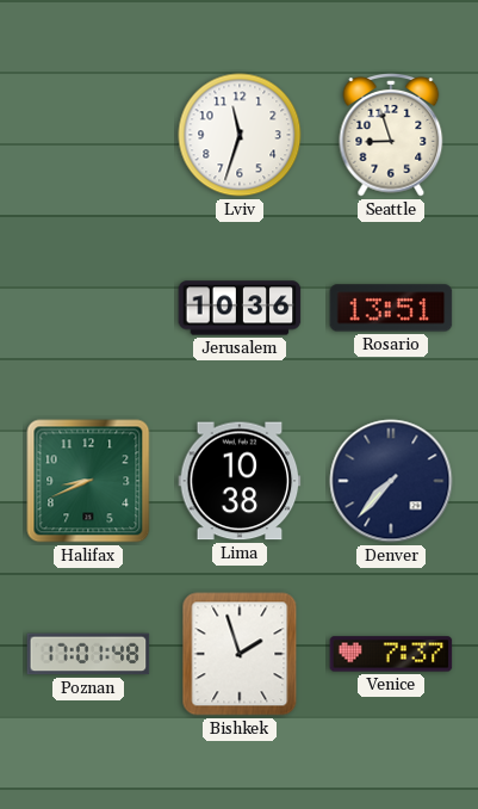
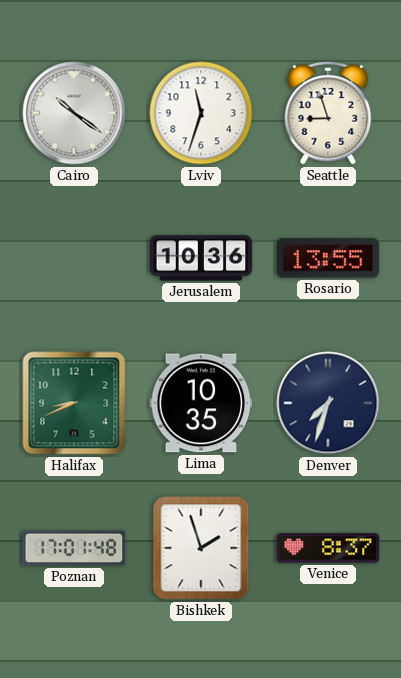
Cairo: none -> 10:21 (74, 113)
Rosario: 13:51 -> 13:55 (328, 258)
Lima: 10:38 -> 10:35 (201, 403)
Denver: 7:37 -> 7:33 (328, 403)
Venice: 7:37 -> 8:37 (328, 548)
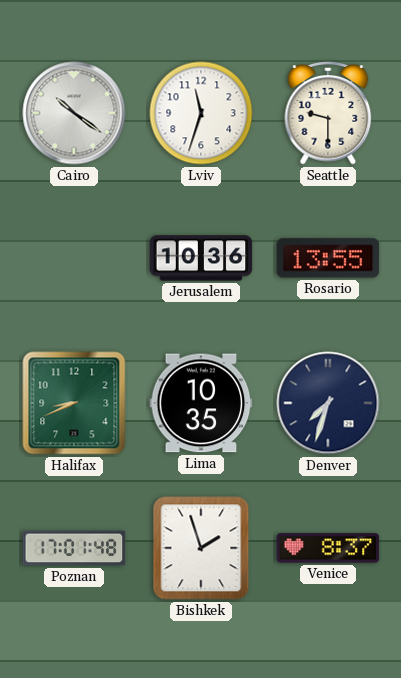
Seattle: 8:57 -> 9:30 (328, 114)
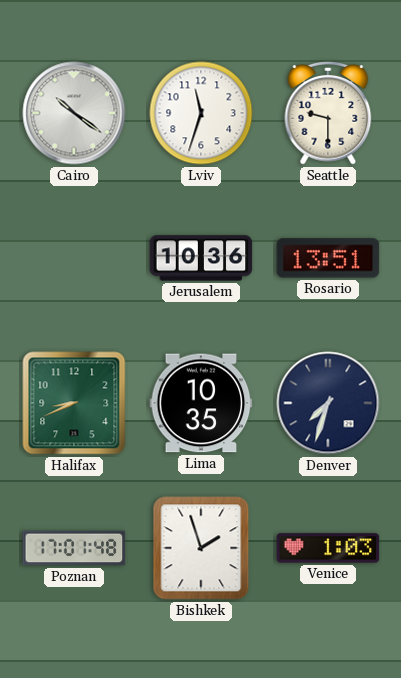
Rosario: 13:55 -> 13:51 (328, 258)
Venice: 8:37 -> 1:03 (328, 548)
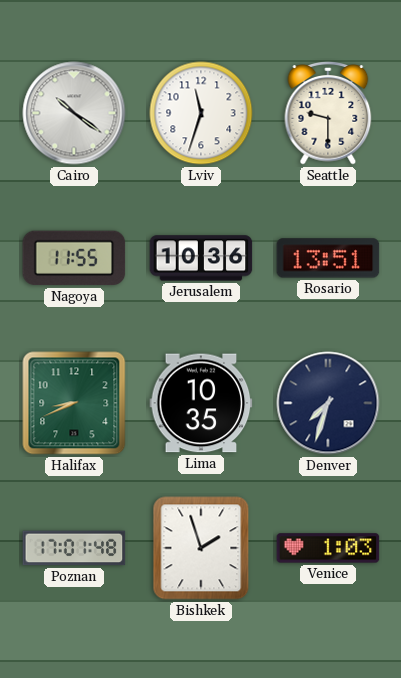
Nagoya: none -> 11:55 (74, 258)
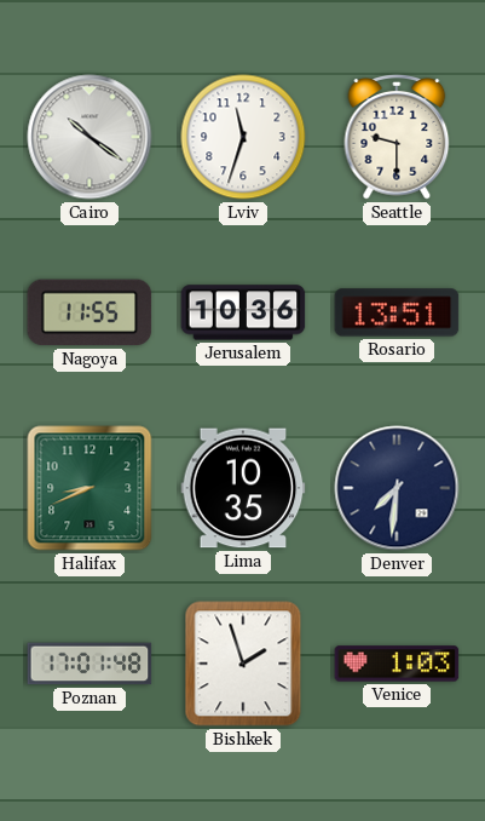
Denver: 7:33 -> 7:31 (397, 488)
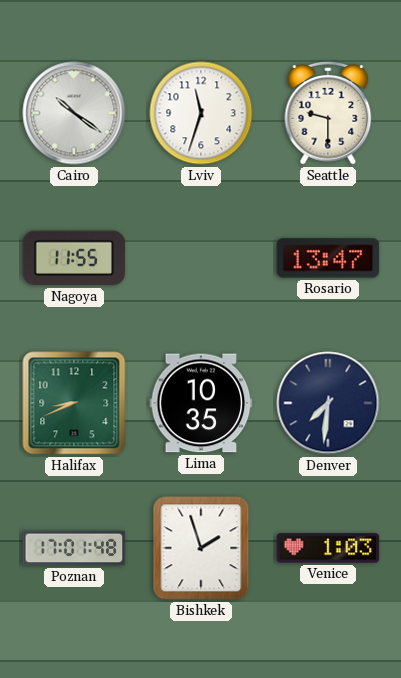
Jerusalem: 10:36 -> none (243, 312)
Rosario: 13:51 -> 13:47 (328, 258)
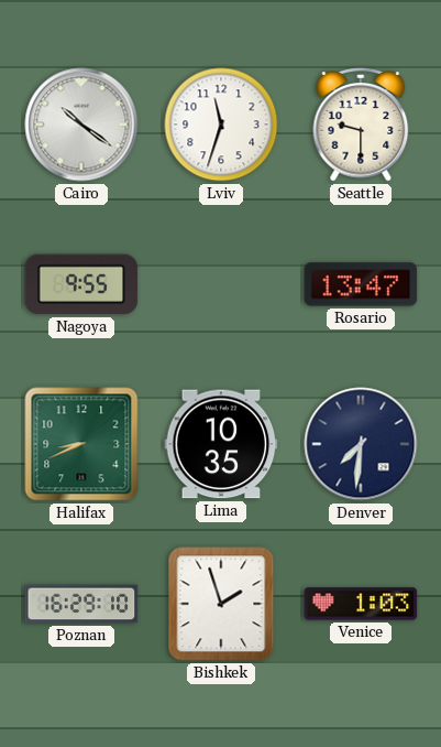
Nagoya: 11:55 -> 9:55 (81, 284)
Poznan: 17:01 -> 16:29 (81, 604)
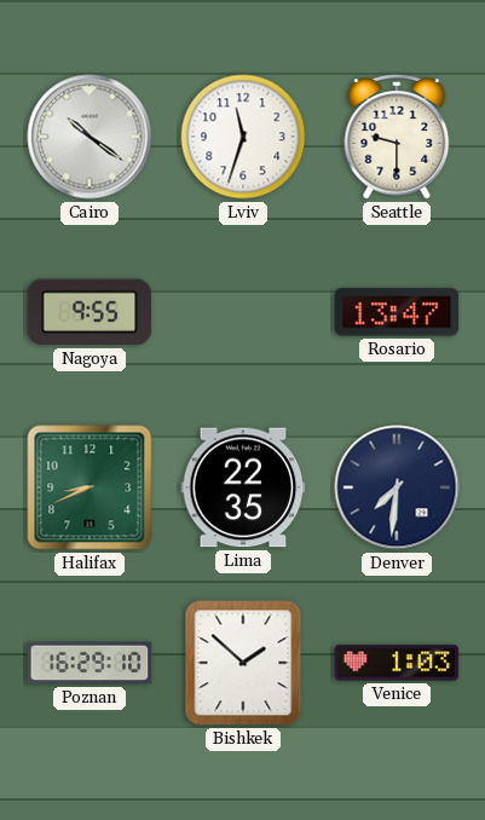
Lima: 10:35 -> 22:35 (243, 487)
Bishkek: 1:57 -> 1:52 (243, 663)
